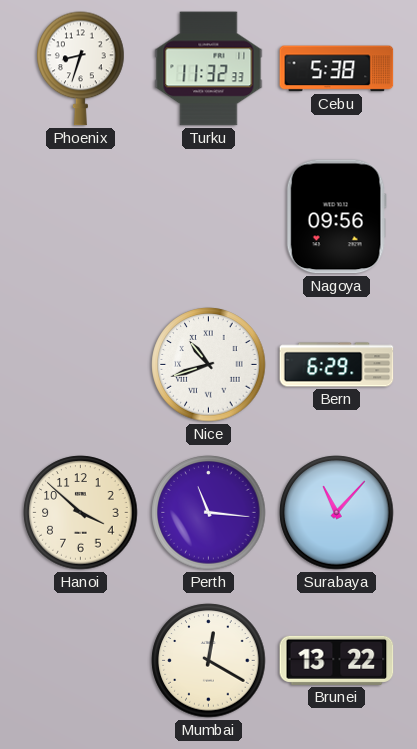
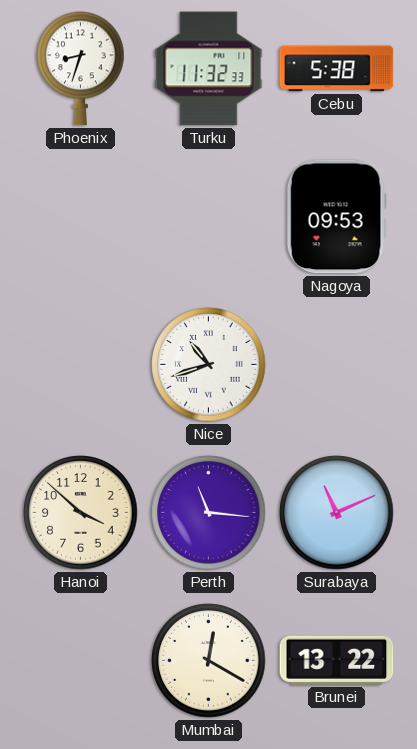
Nagoya: 09:56 -> 09:53 (336, 217)
Bern: 6:29 -> none (337, 365)
Surabaya: 11:07 -> 11:11 (337, 513)
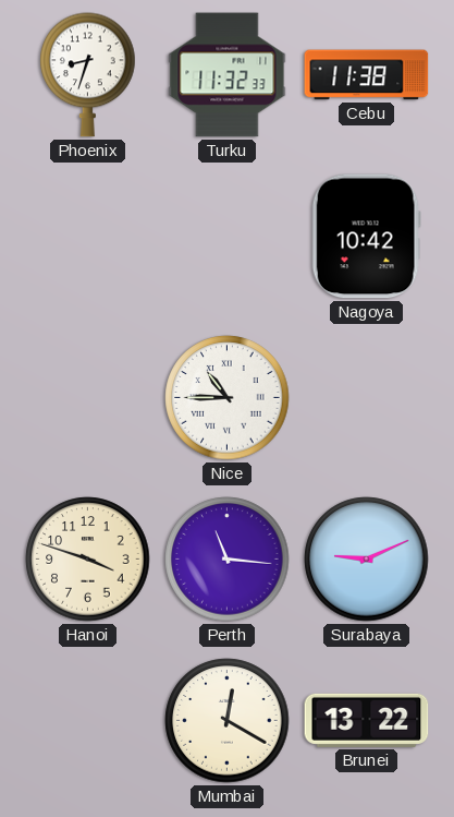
Cebu: 5:38 -> 11:38 (367, 75)
Nagoya: 09:53 -> 10:42 (366, 237)
Nice: 10:42 -> 10:45 (228, 398)
Hanoi: 3:52 -> 3:48 (88, 560)
Surabaya: 11:11 -> 9:11 (367, 560)
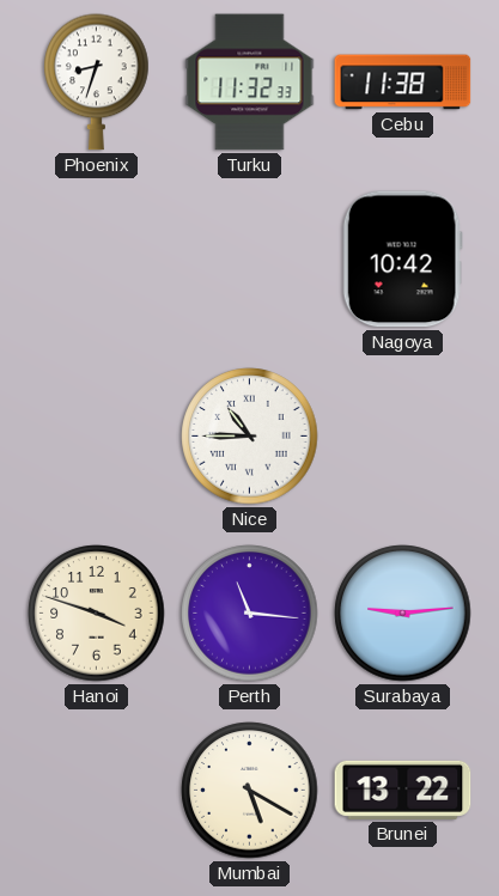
Surabaya: 9:11 -> 9:14 (403, 614)
Mumbai: 12:20 -> 5:20 (250, 791)
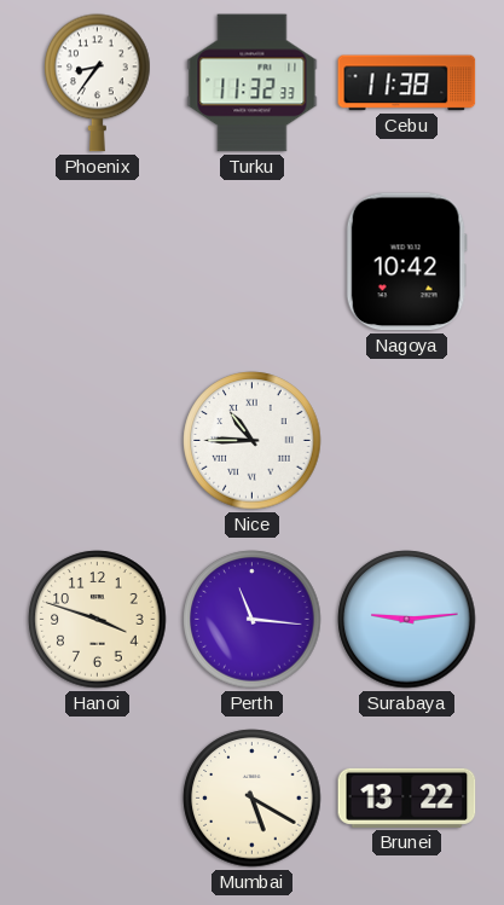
Phoenix: 8:33 -> 8:36 (98, 83)
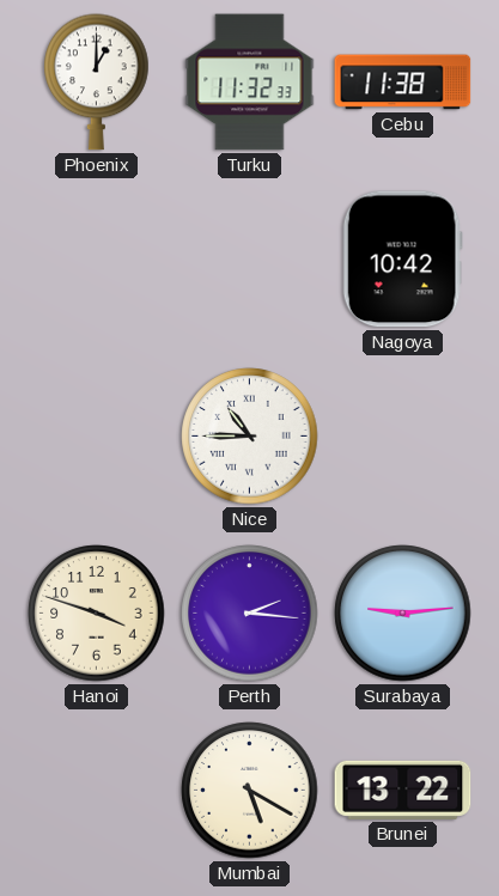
Phoenix: 8:36 -> 1:00 (97, 83)
Perth: 11:16 -> 2:16 (250, 614)
